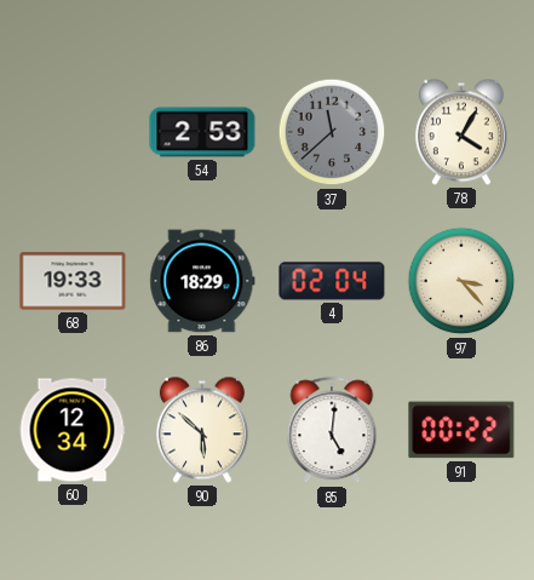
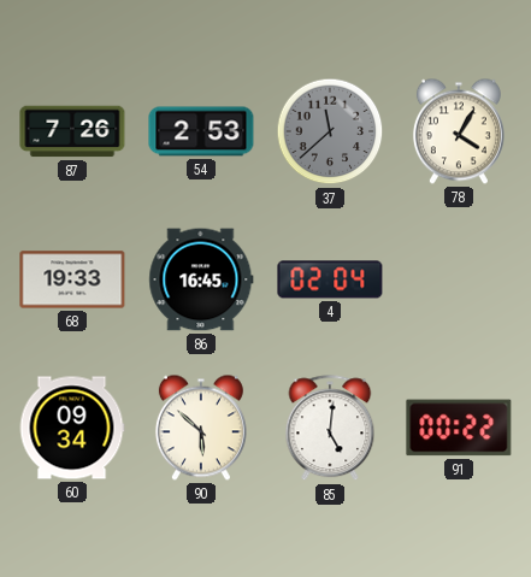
87: none -> 7:26 (72, 131)
86: 18:29 -> 16:45 (201, 279)
97: 3:23 -> none (461, 281)
60: 12:34 -> 09:34 (72, 428)
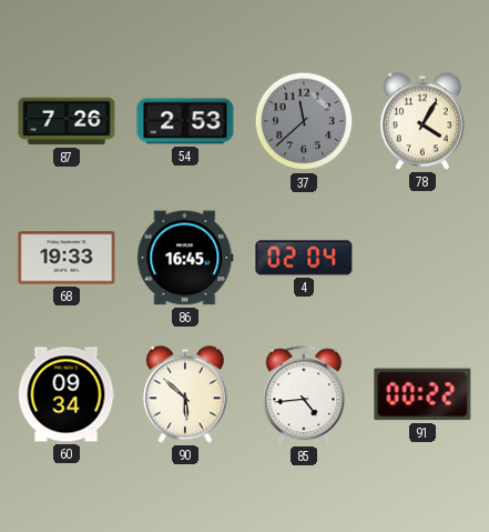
85: 5:01 -> 4:44 (304, 395)
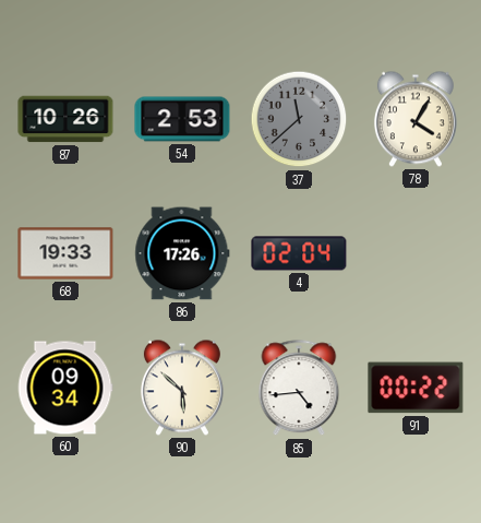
87: 7:26 -> 10:26 (65, 119)
86: 16:45 -> 17:26 (182, 253)
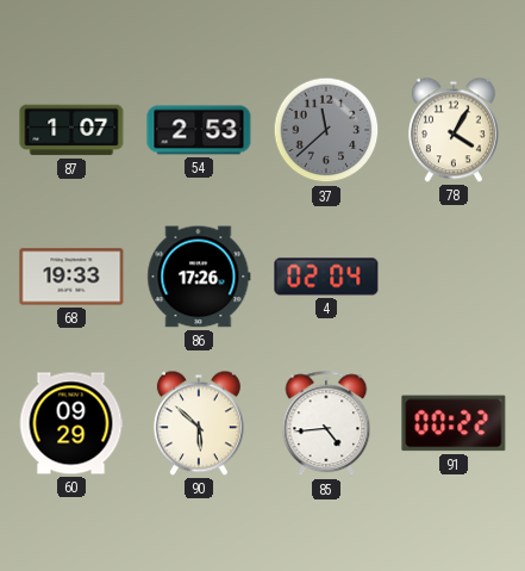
87: 10:26 -> 1:07 (71, 130)
60: 09:34 -> 09:29 (71, 423)
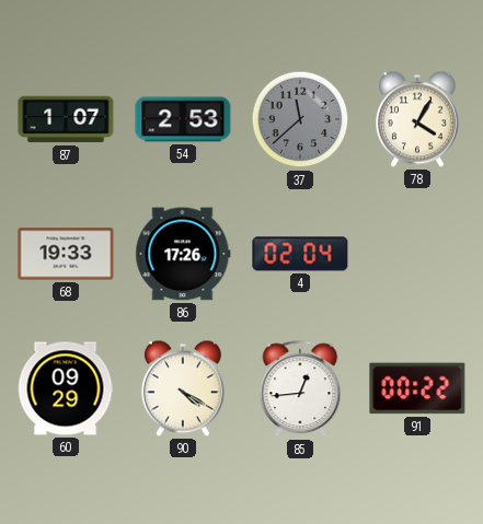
90: 5:52 -> 4:20 (183, 388)
85: 4:44 -> 12:44 (300, 389)
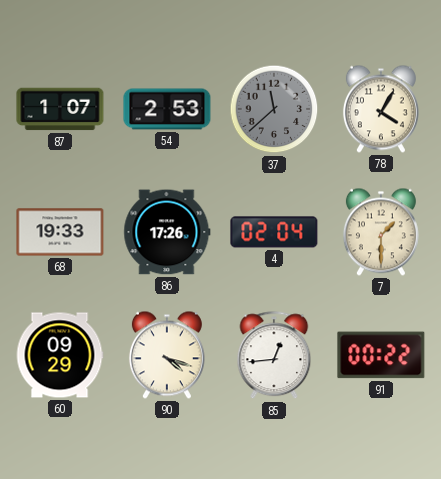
7: none -> 1:30 (381, 232)
90: 4:20 -> 4:18 (167, 355)
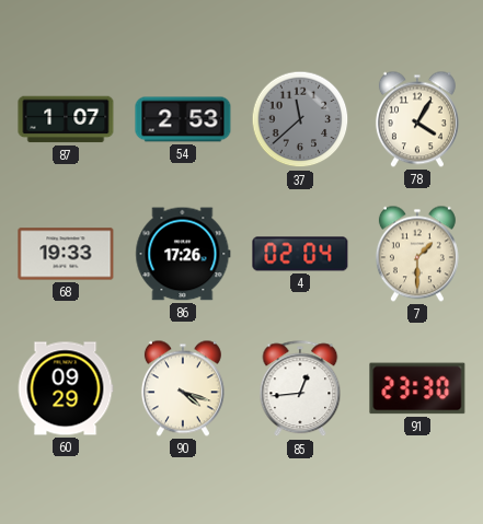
91: 00:22 -> 23:30 (417, 388)
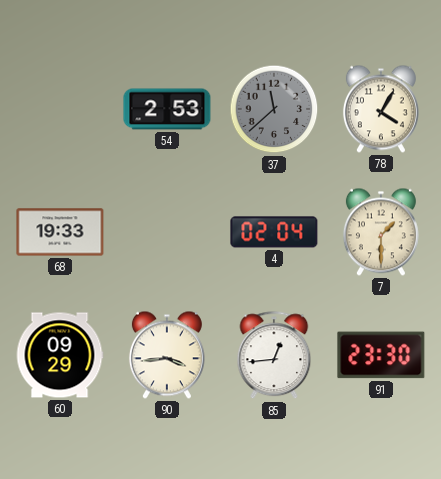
87: 1:07 -> none (66, 119)
86: 17:26 -> none (183, 254)
90: 4:18 -> 3:44 (167, 355)
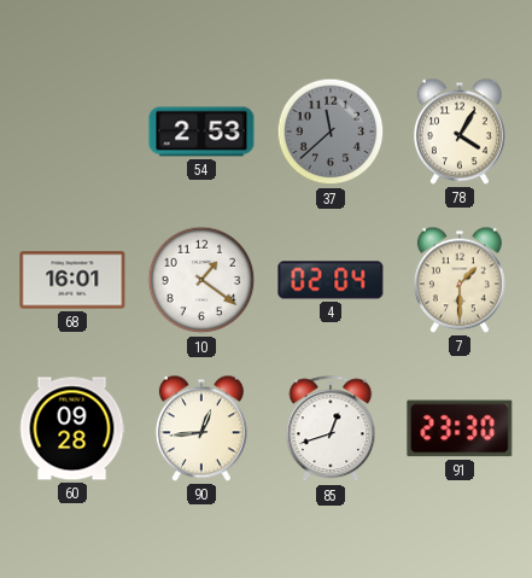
68: 19:33 -> 16:01 (72, 280)
10: none -> 1:21 (201, 280)
60: 09:29 -> 09:28 (72, 428)
90: 3:44 -> 12:44 (201, 428)
85: 12:44 -> 12:42 (331, 430)
